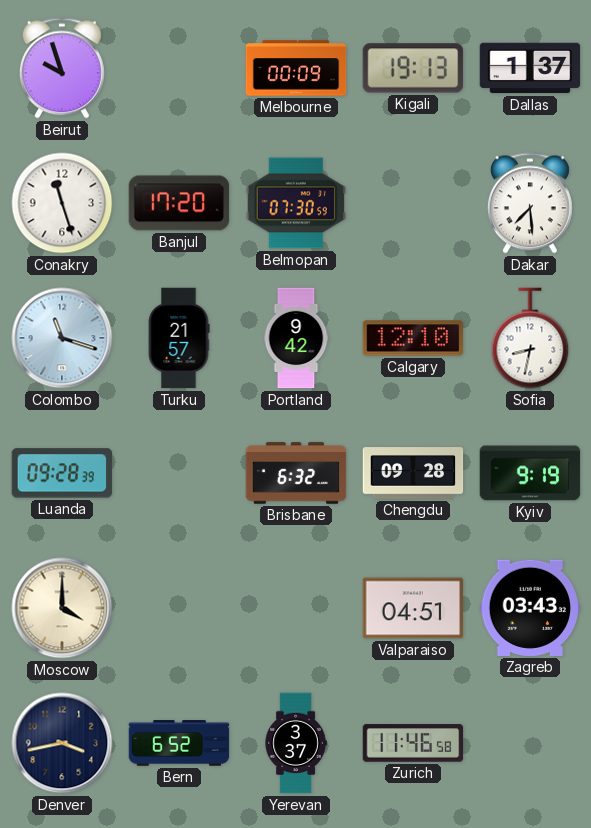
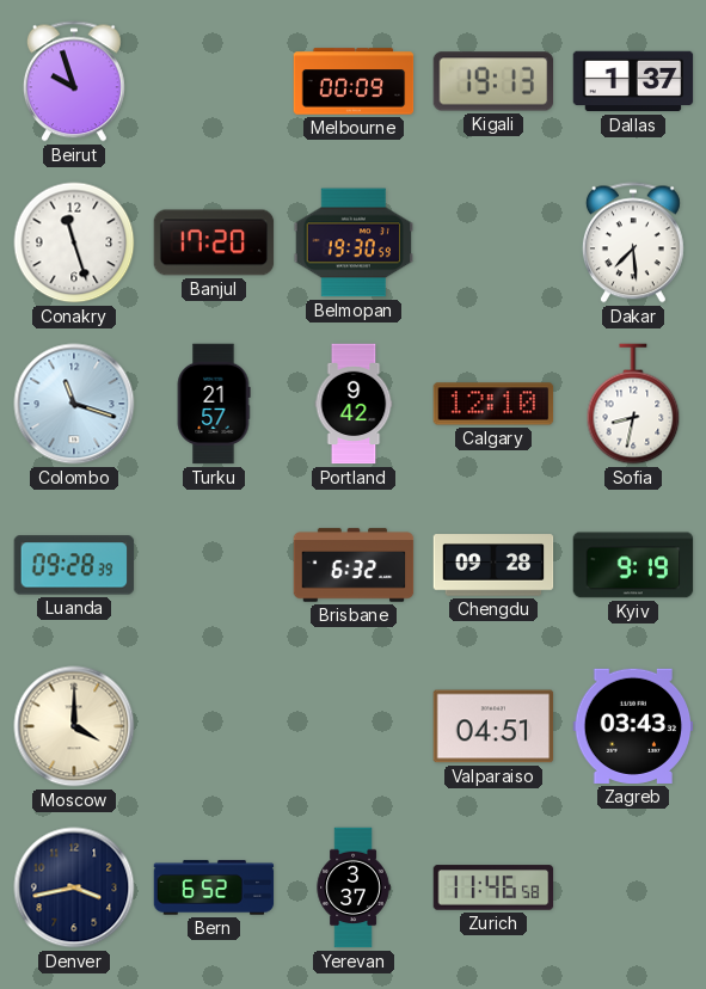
Belmopan: 07:30 -> 19:30 (354, 242)
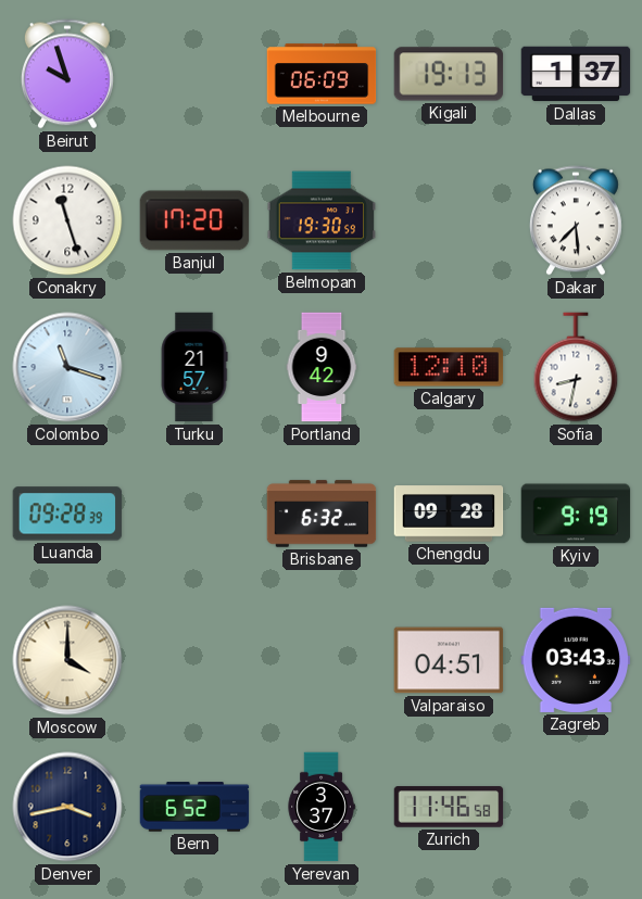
Melbourne: 00:09 -> 06:09 (322, 74)
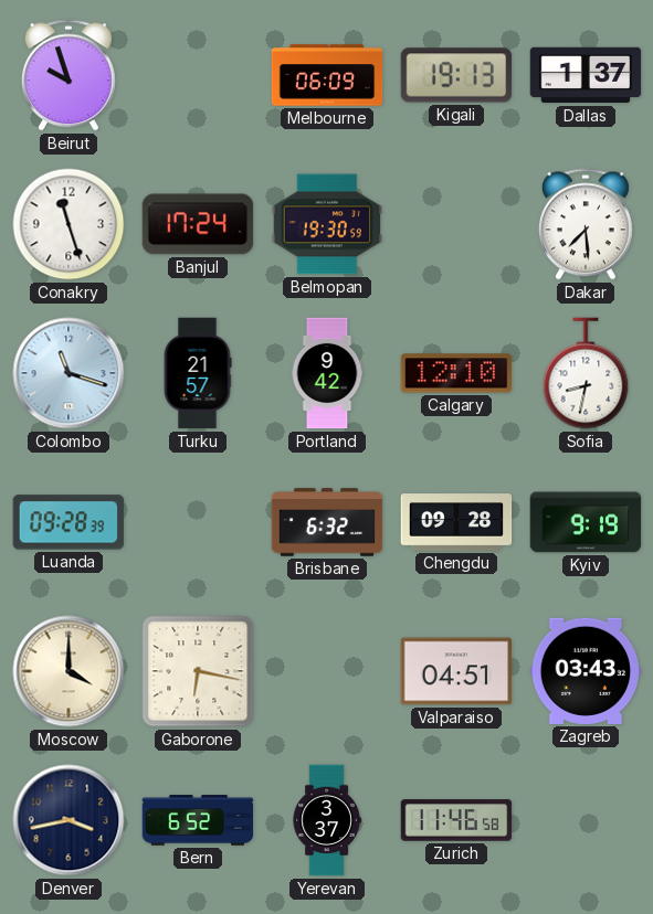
Banjul: 17:20 -> 17:24 (198, 224)
Gaborone: none -> 6:17 (198, 671)
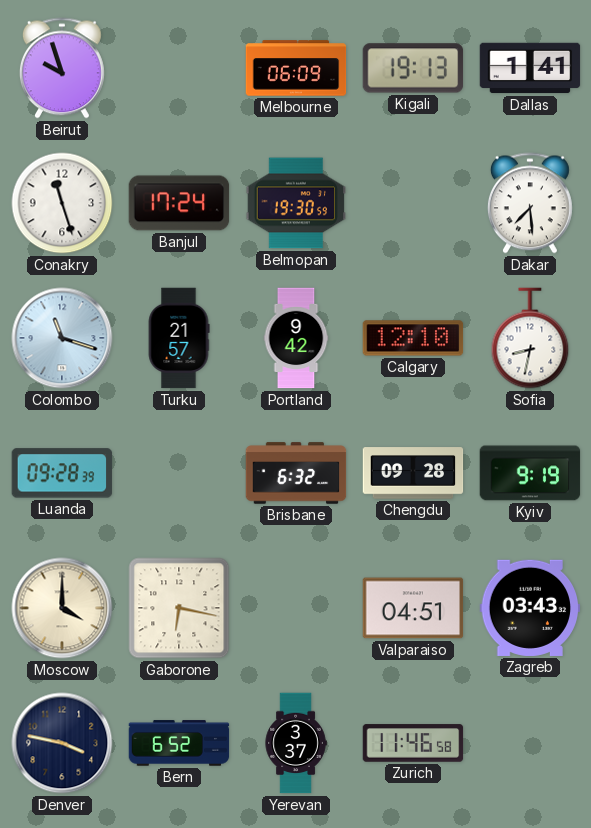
Dallas: 1:37 -> 1:41 (530, 68)
Denver: 3:43 -> 3:47 (62, 743)
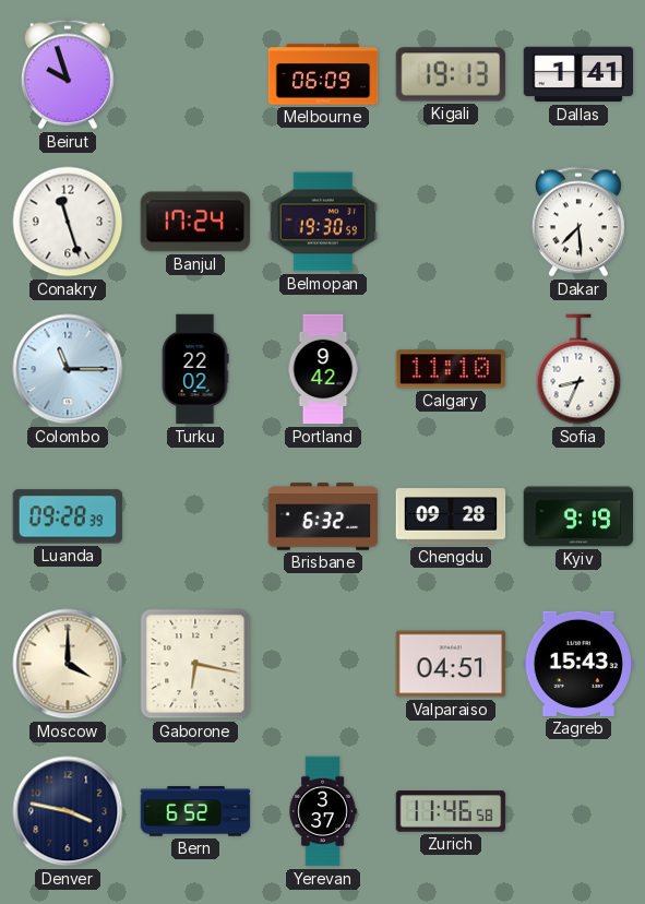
Colombo: 11:18 -> 11:15 (68, 369)
Turku: 21:57 -> 22:02 (195, 369)
Calgary: 12:10 -> 11:10 (451, 369)
Sofia: 8:32 -> 8:34 (578, 369)
Zagreb: 03:43 -> 15:43 (578, 664)
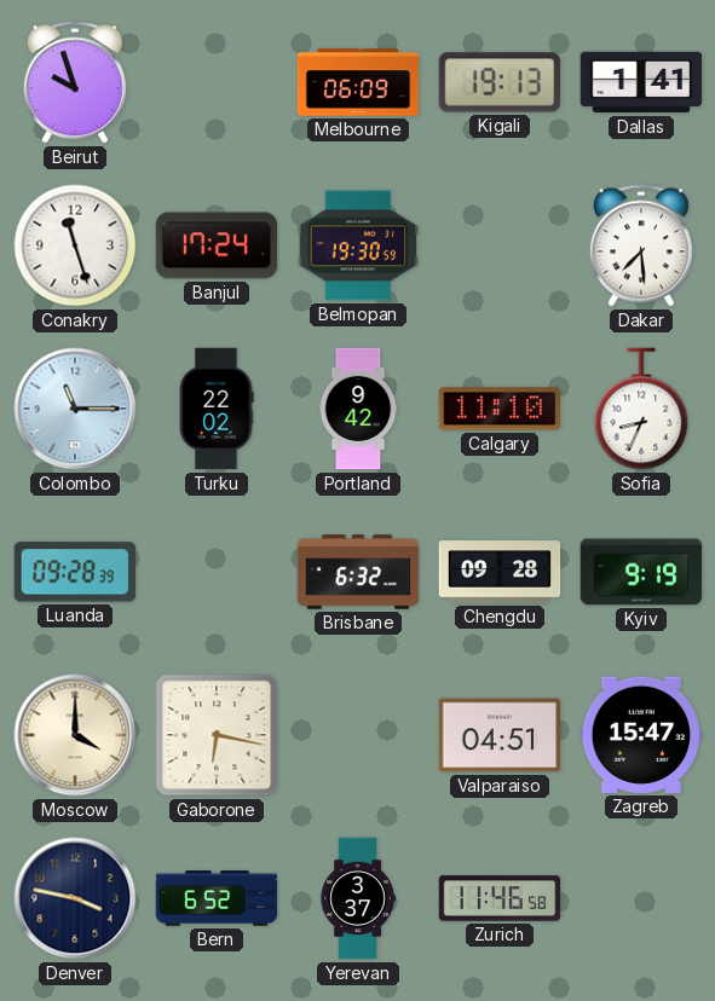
Zagreb: 15:43 -> 15:47 (641, 735)
